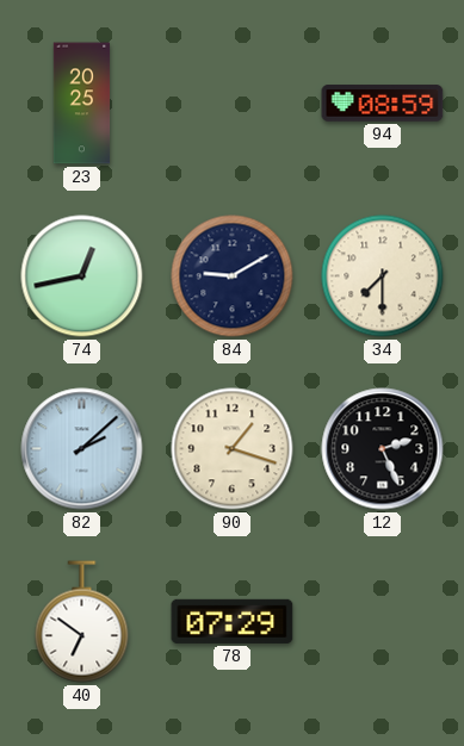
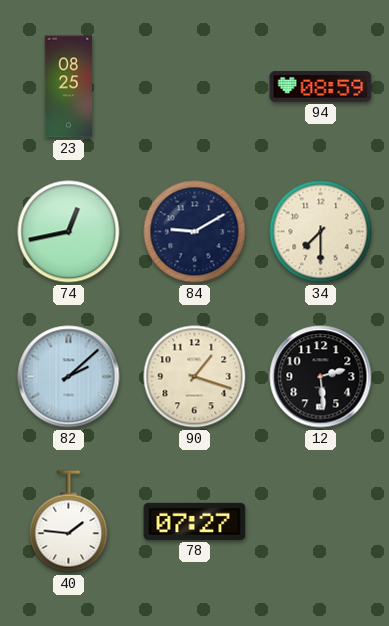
23: 20:25 -> 08:25 (69, 87)
12: 2:26 -> 2:29 (321, 377)
40: 6:51 -> 1:46 (69, 522)
78: 07:29 -> 07:27 (195, 521)
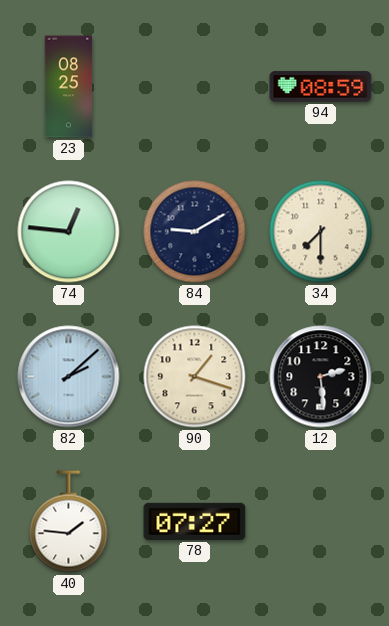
74: 12:43 -> 12:46 (69, 232)
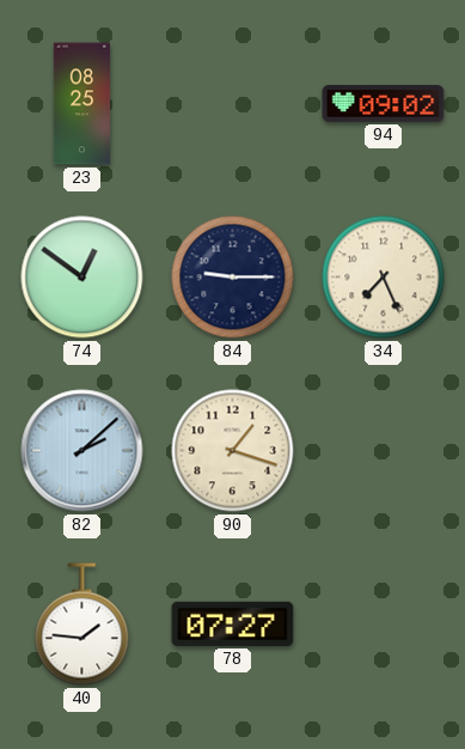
94: 08:59 -> 09:02 (384, 104)
74: 12:46 -> 12:51 (82, 278)
84: 9:10 -> 9:15 (233, 278)
34: 7:30 -> 7:26 (384, 278)
12: 2:29 -> none (321, 377)
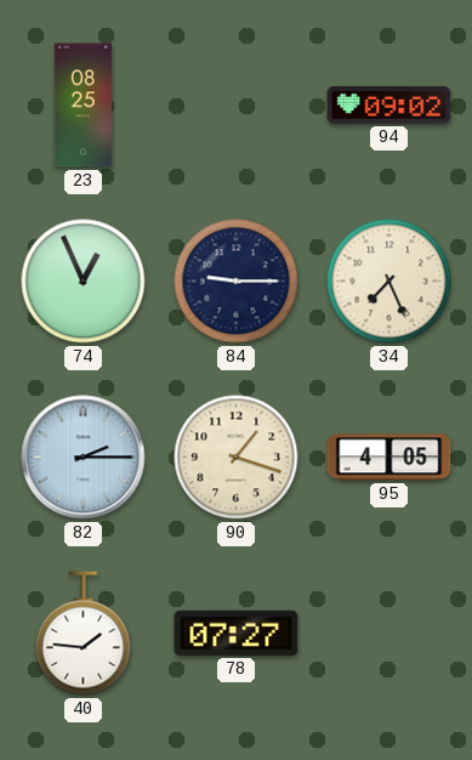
74: 12:51 -> 12:56 (84, 282)
82: 2:08 -> 2:15 (84, 458)
95: none -> 4:05 (389, 458)
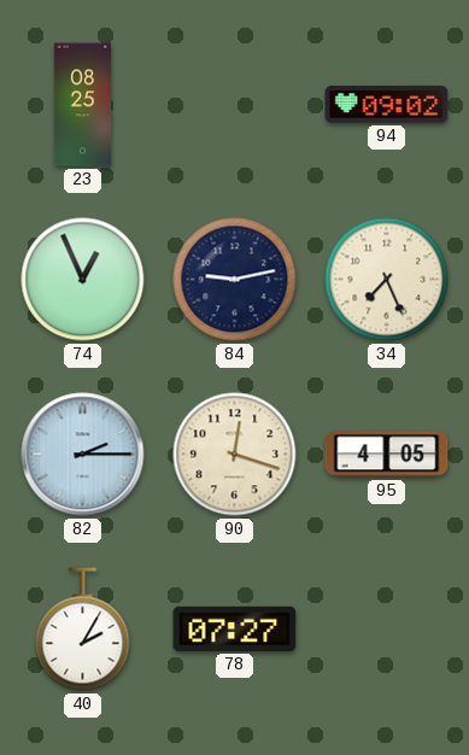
84: 9:15 -> 9:13 (235, 280)
90: 1:18 -> 12:18 (235, 455)
40: 1:46 -> 2:05 (83, 630)
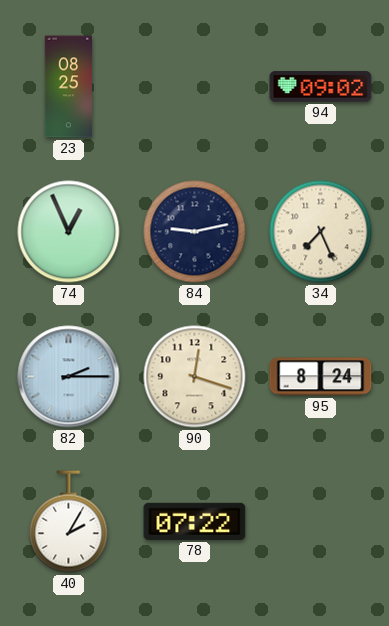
95: 4:05 -> 8:24 (321, 377)
78: 07:27 -> 07:22 (195, 521)
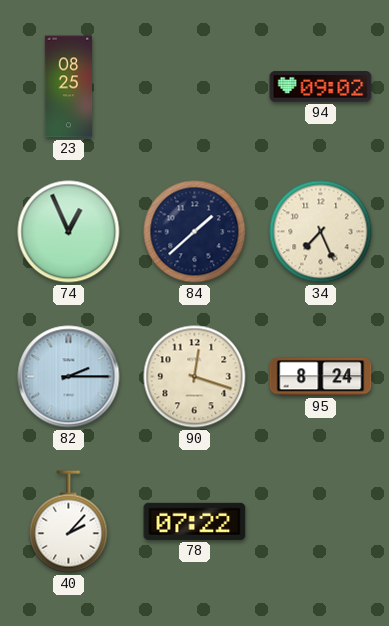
84: 9:13 -> 1:38 (195, 232)
40: 2:05 -> 2:07 (69, 522)
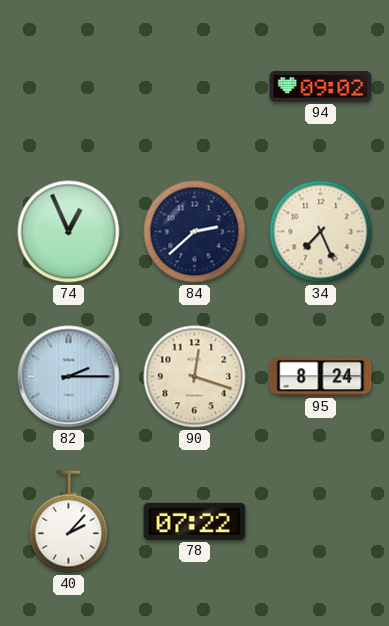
23: 08:25 -> none (69, 87)
84: 1:38 -> 2:38 (195, 232)
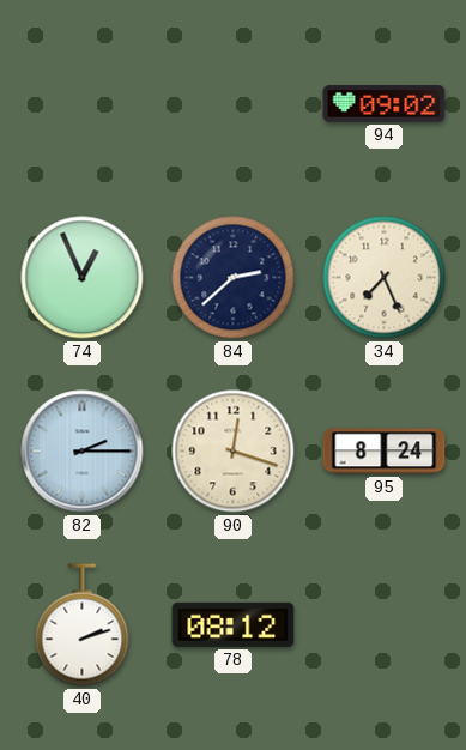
40: 2:07 -> 2:12 (83, 625)
78: 07:22 -> 08:12 (234, 624)
